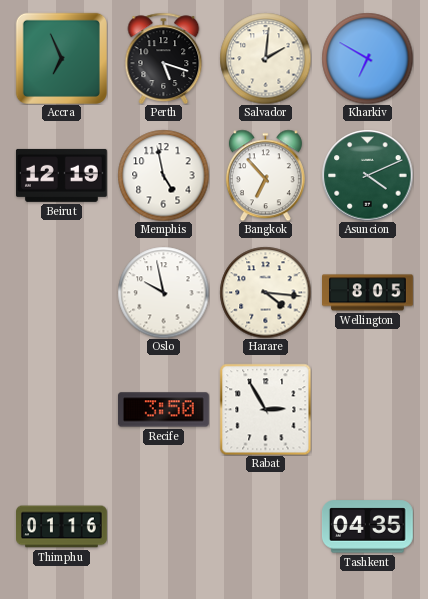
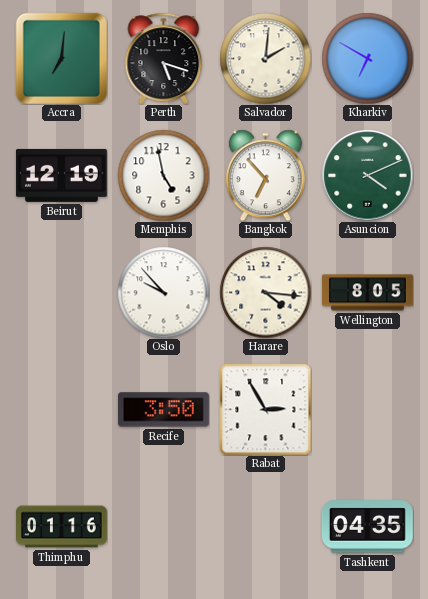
Accra: 6:56 -> 7:01 (61, 58)
Oslo: 9:58 -> 9:53 (163, 292)
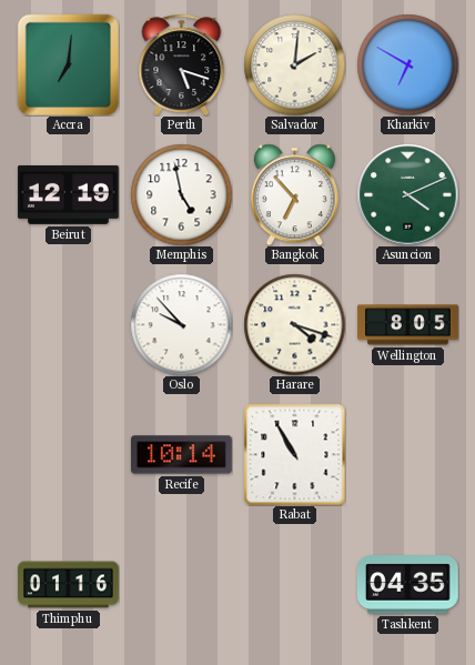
Harare: 4:16 -> 4:18 (294, 324)
Recife: 3:50 -> 10:14 (181, 455)
Rabat: 2:55 -> 10:55 (294, 454)
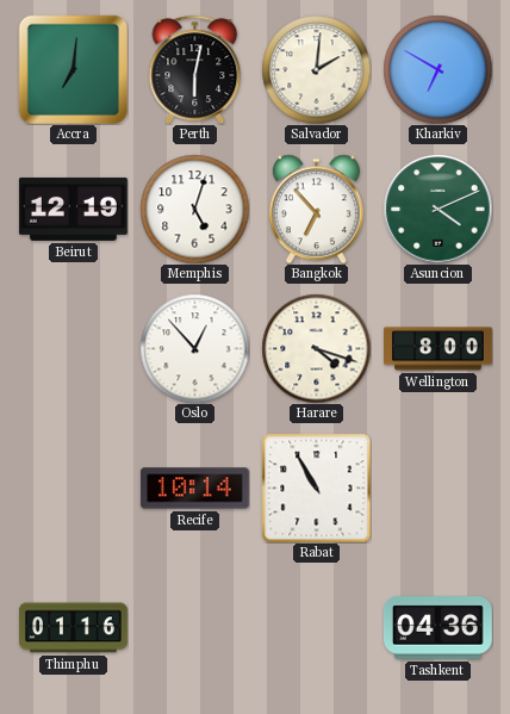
Perth: 5:18 -> 6:02 (195, 69)
Memphis: 4:58 -> 5:03 (194, 209)
Oslo: 9:53 -> 12:53 (194, 348)
Wellington: 8:05 -> 8:00 (439, 349)
Tashkent: 04:35 -> 04:36 (437, 628)
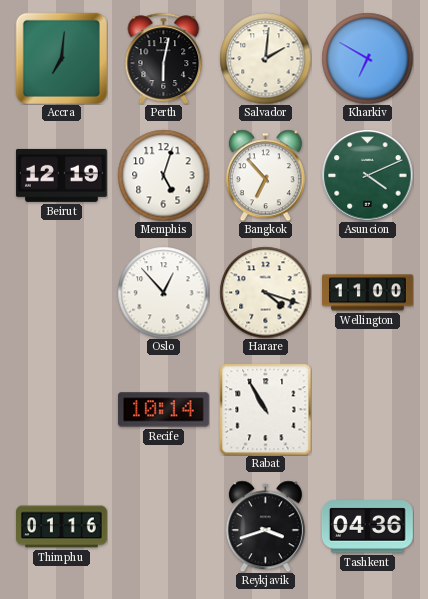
Wellington: 8:00 -> 11:00 (368, 293)
Reykjavik: none -> 3:42 (265, 526)
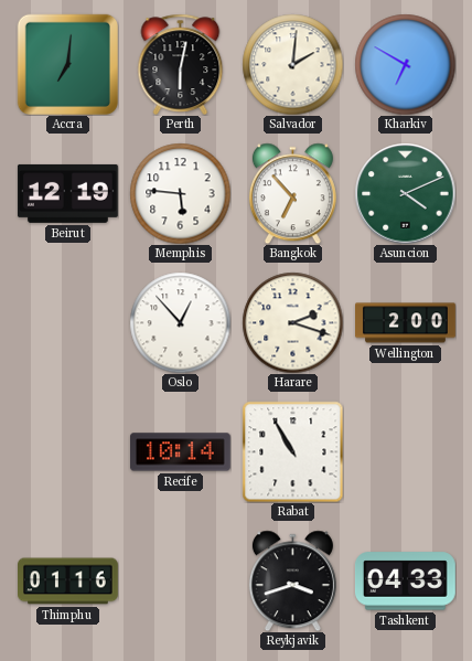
Memphis: 5:03 -> 5:46 (180, 193)
Harare: 4:18 -> 2:18 (292, 322)
Wellington: 11:00 -> 2:00 (406, 323)
Tashkent: 04:36 -> 04:33 (405, 582)
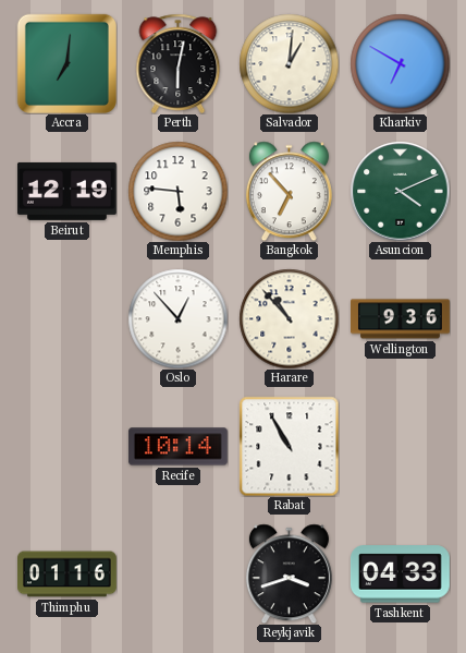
Salvador: 2:01 -> 1:01 (289, 63)
Harare: 2:18 -> 10:53 (289, 318)
Wellington: 2:00 -> 9:36 (401, 319)
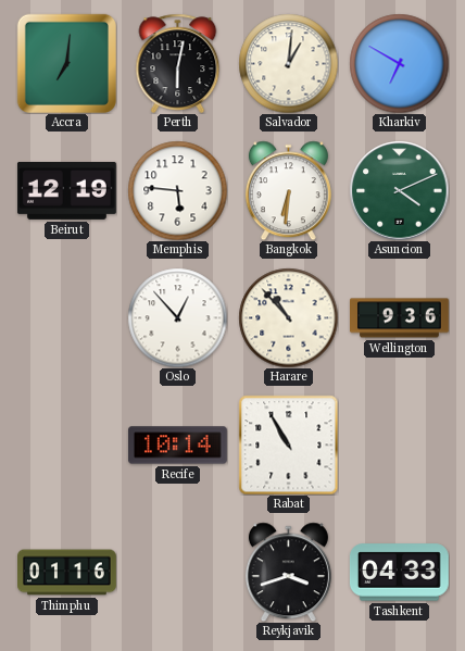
Bangkok: 6:53 -> 6:31 (288, 190)
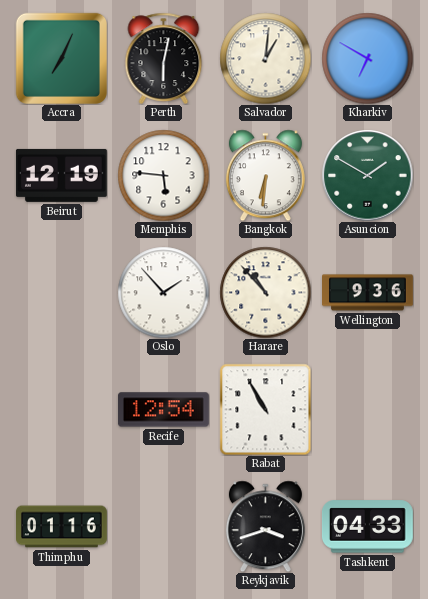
Accra: 7:01 -> 7:04 (61, 58)
Asuncion: 4:11 -> 1:50 (367, 175)
Oslo: 12:53 -> 1:53 (163, 292)
Recife: 10:14 -> 12:54 (163, 410)
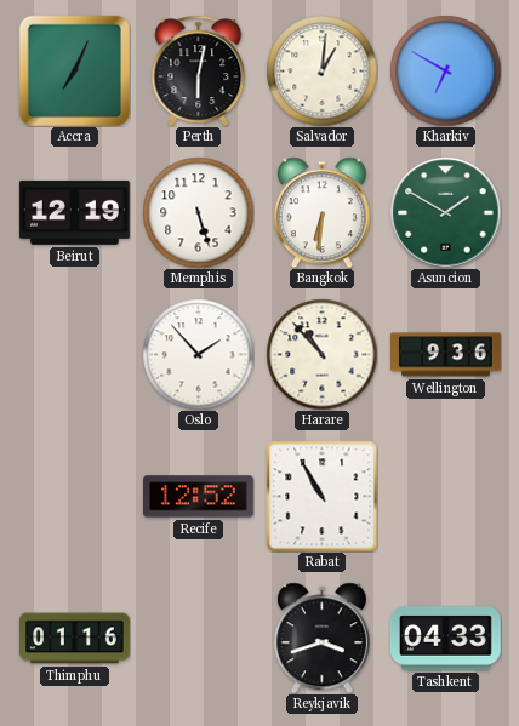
Memphis: 5:46 -> 5:27 (198, 212)
Recife: 12:54 -> 12:52 (198, 497)
